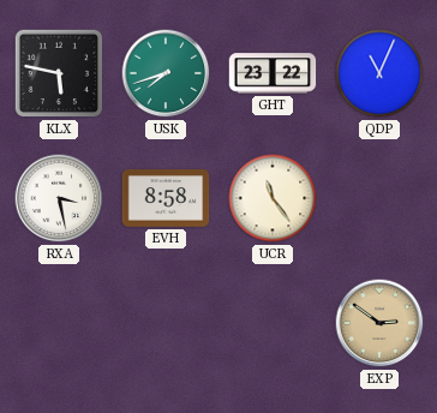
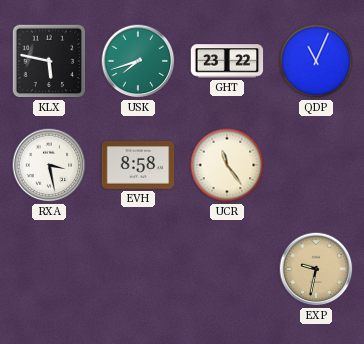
EXP: 2:51 -> 9:32 (316, 269)
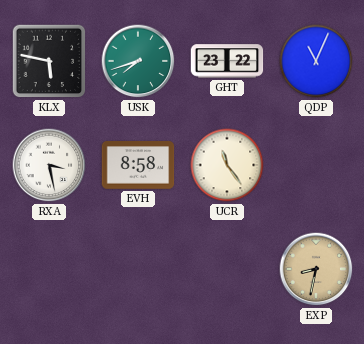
EXP: 9:32 -> 8:32 (316, 269)
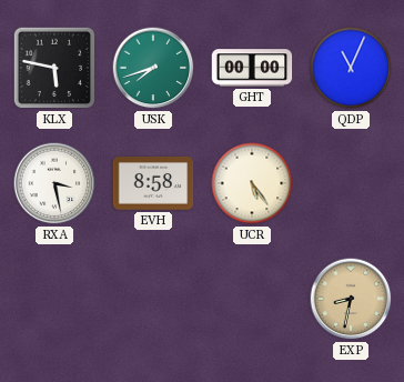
GHT: 23:22 -> 00:00 (252, 68)
UCR: 11:24 -> 5:24 (252, 183)
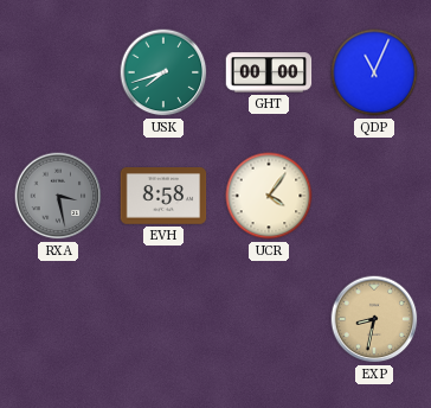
KLX: 5:47 -> none (54, 68)
RXA dial: white -> grey (58, 196)
UCR: 5:24 -> 4:06 (269, 196)
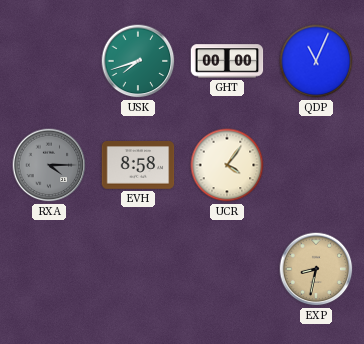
RXA: 3:28 -> 4:15 (49, 165)
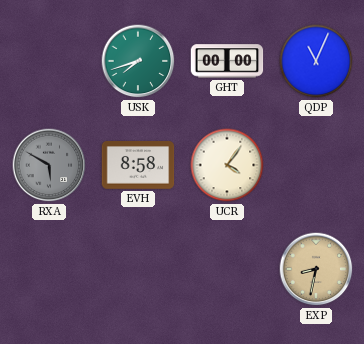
RXA: 4:15 -> 5:50 (49, 165)
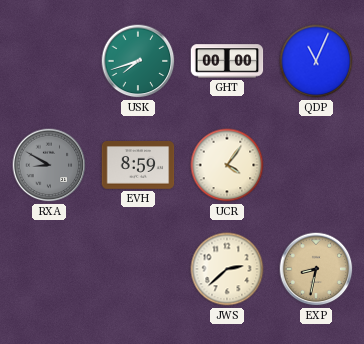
RXA: 5:50 -> 8:50 (49, 165)
EVH: 8:58 -> 8:59 (138, 165)
JWS: none -> 2:38 (227, 269)
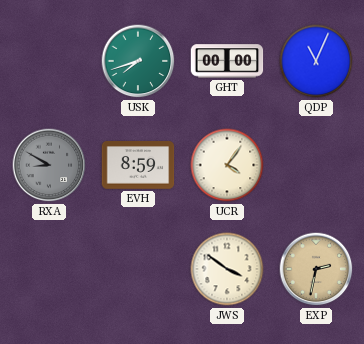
JWS: 2:38 -> 3:51 (227, 269)
EXP: 8:32 -> 2:32 (316, 269)
